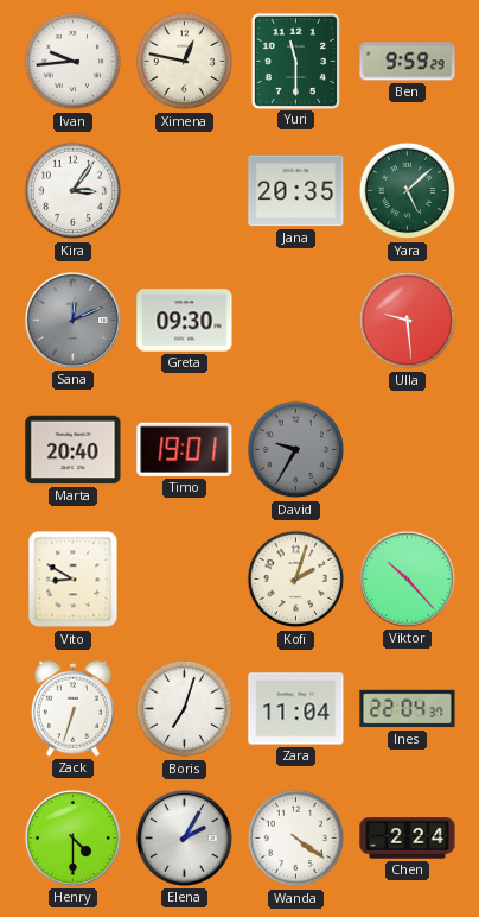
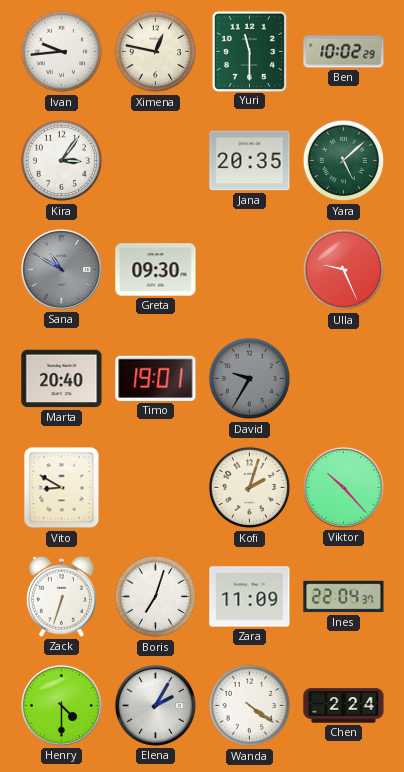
Ben: 9:59 -> 10:02 (344, 52)
Sana: 12:11 -> 10:50 (61, 269)
Ulla: 9:29 -> 9:26 (344, 270)
Zara: 11:04 -> 11:09 (250, 597)
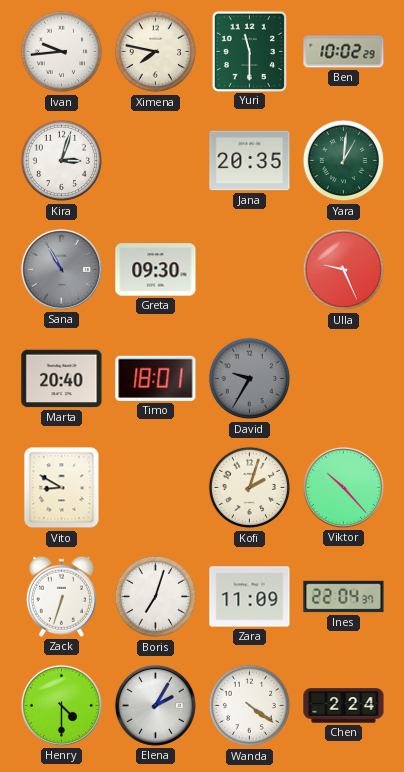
Ximena: 12:47 -> 7:47 (156, 52)
Kira: 3:06 -> 3:03 (62, 161)
Yara: 5:08 -> 1:01 (344, 161)
Sana: 10:50 -> 10:55 (61, 269)
Timo: 19:01 -> 18:01 (156, 378)
